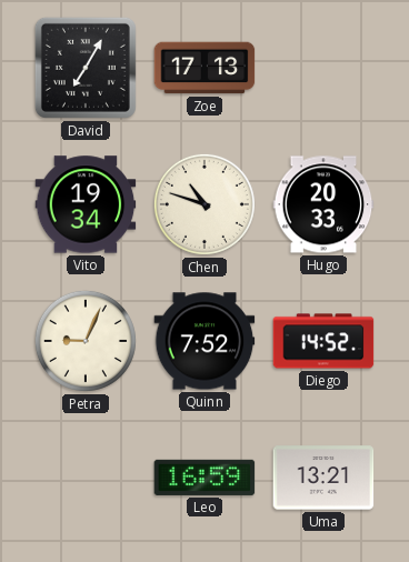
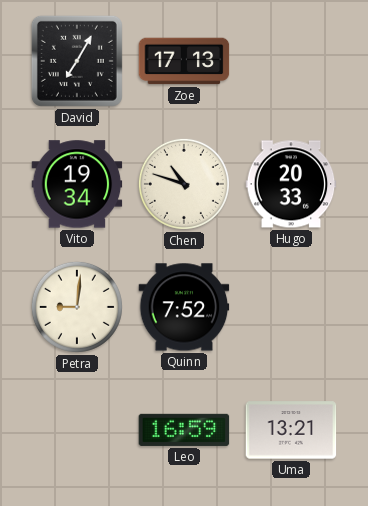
Petra: 9:04 -> 9:01 (77, 307)
Diego: 14:52 -> none (323, 341)
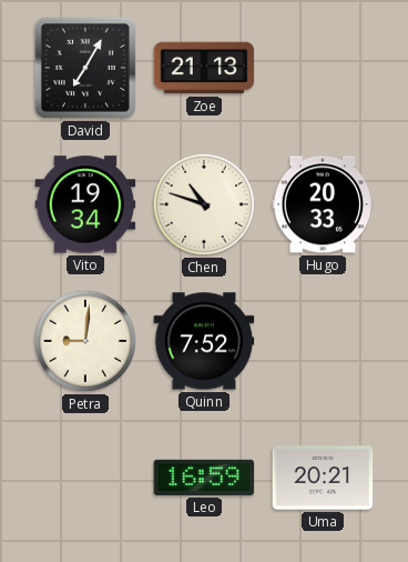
Zoe: 17:13 -> 21:13 (204, 68)
Uma: 13:21 -> 20:21 (323, 478)
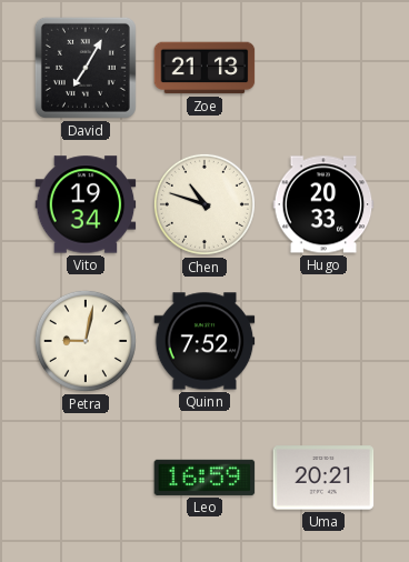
Petra: 9:01 -> 9:02 (86, 341)
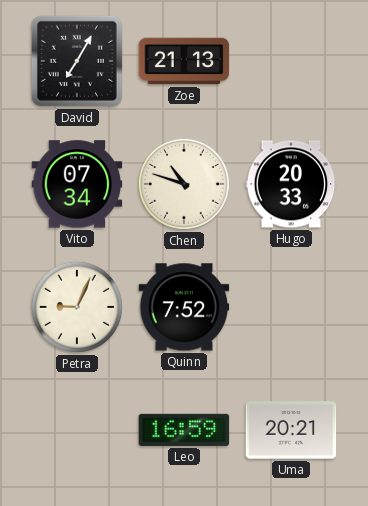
Vito: 19:34 -> 07:34 (77, 184)
Petra: 9:02 -> 9:04 (77, 307)
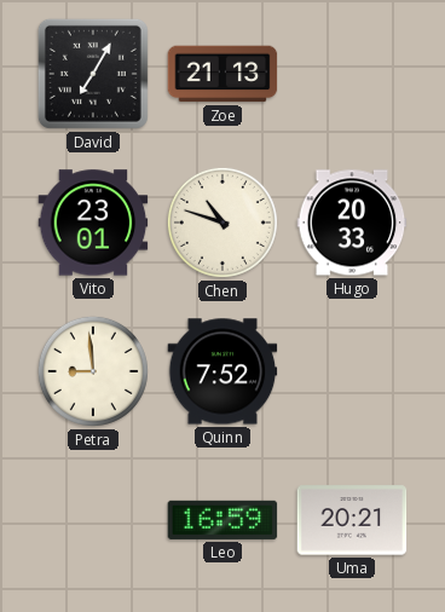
Vito: 07:34 -> 23:01 (93, 223)
Petra: 9:04 -> 8:59 (93, 371)
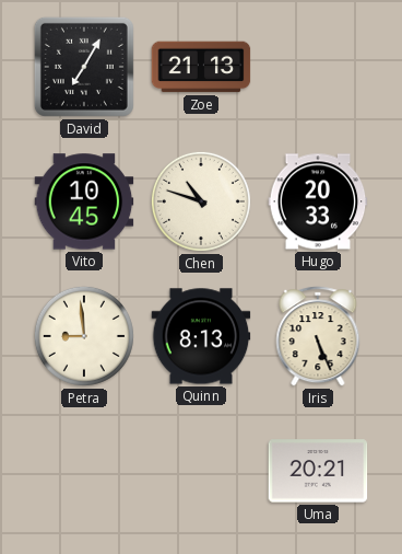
Vito: 23:01 -> 10:45 (84, 201)
Quinn: 7:52 -> 8:13 (201, 336)
Iris: none -> 5:26 (318, 336)
Leo: 16:59 -> none (223, 520)
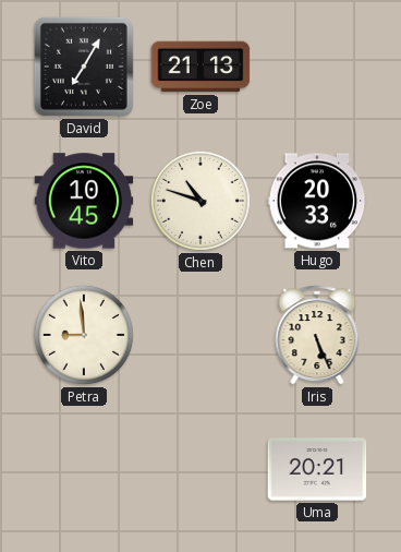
Quinn: 8:13 -> none (201, 336)
